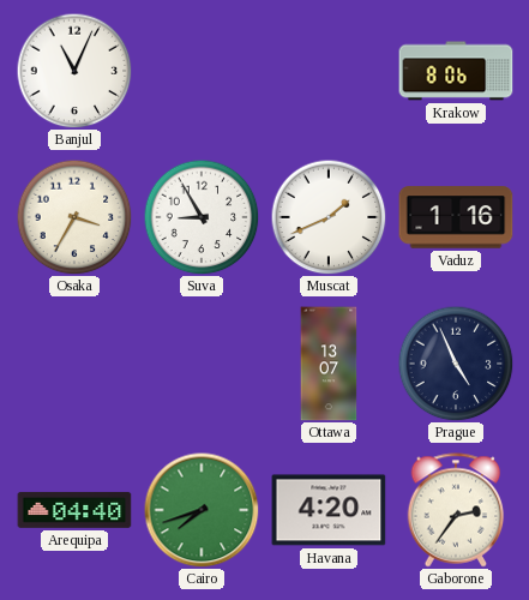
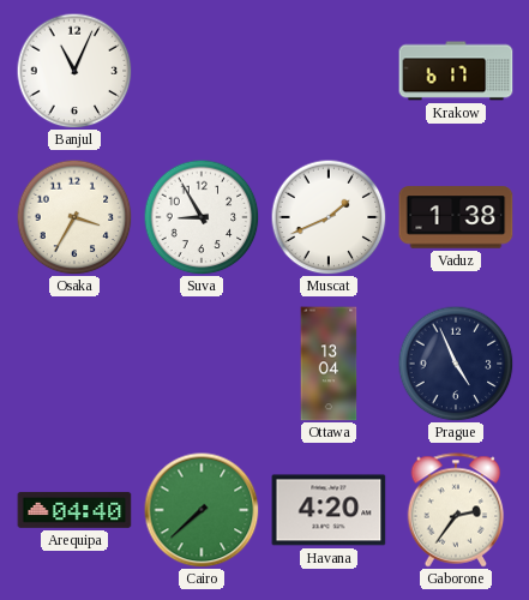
Krakow: 8:06 -> 6:17 (456, 71)
Vaduz: 1:16 -> 1:38 (456, 217)
Ottawa: 13:07 -> 13:04 (329, 364)
Cairo: 7:42 -> 7:38 (202, 510)
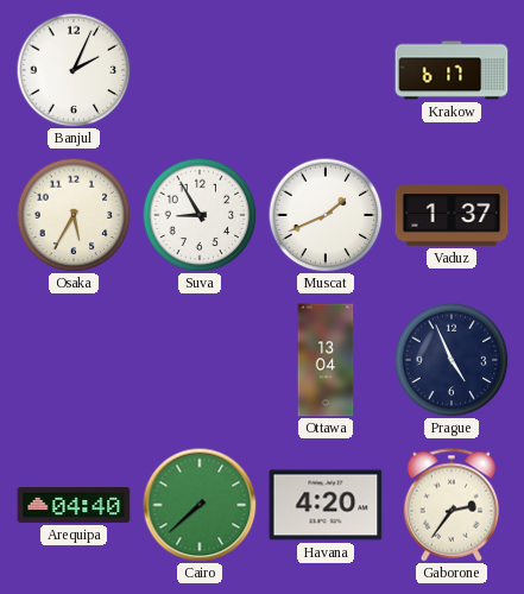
Banjul: 11:04 -> 2:04 (74, 70)
Osaka: 3:35 -> 5:35 (74, 215)
Vaduz: 1:38 -> 1:37 (452, 215)
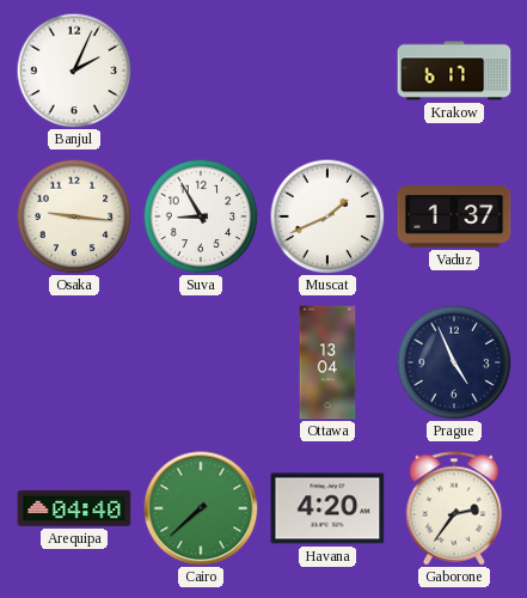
Osaka: 5:35 -> 9:16 (74, 216)
